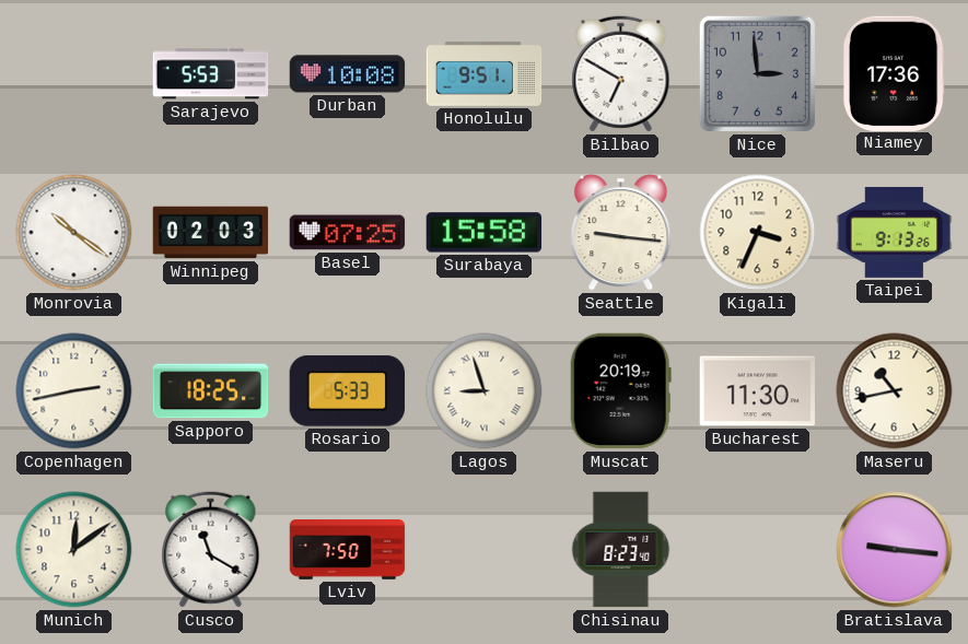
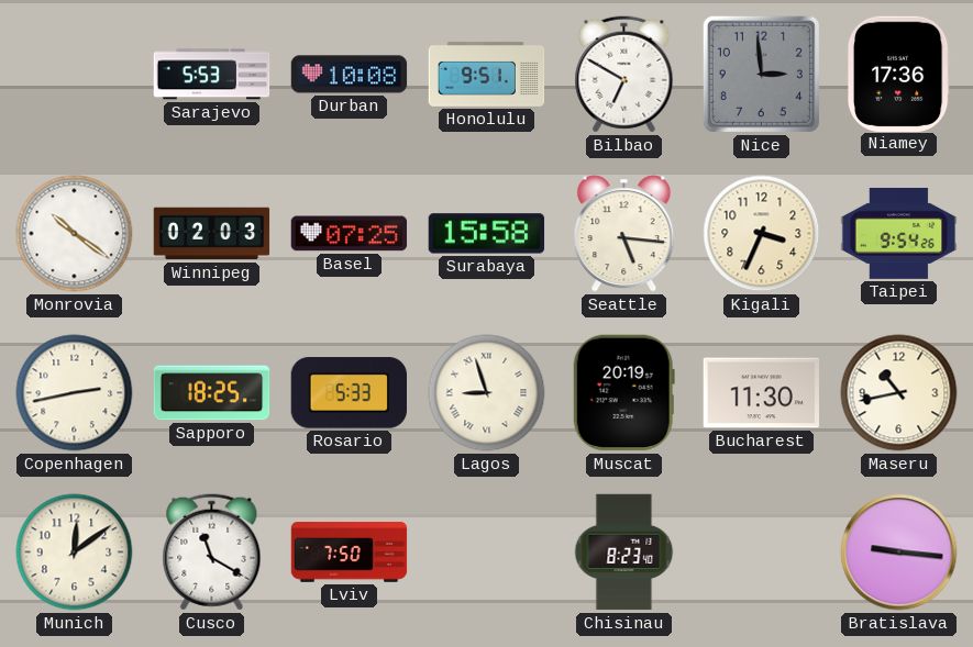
Seattle: 9:16 -> 5:16 (624, 234)
Taipei: 9:13 -> 9:54 (899, 233)
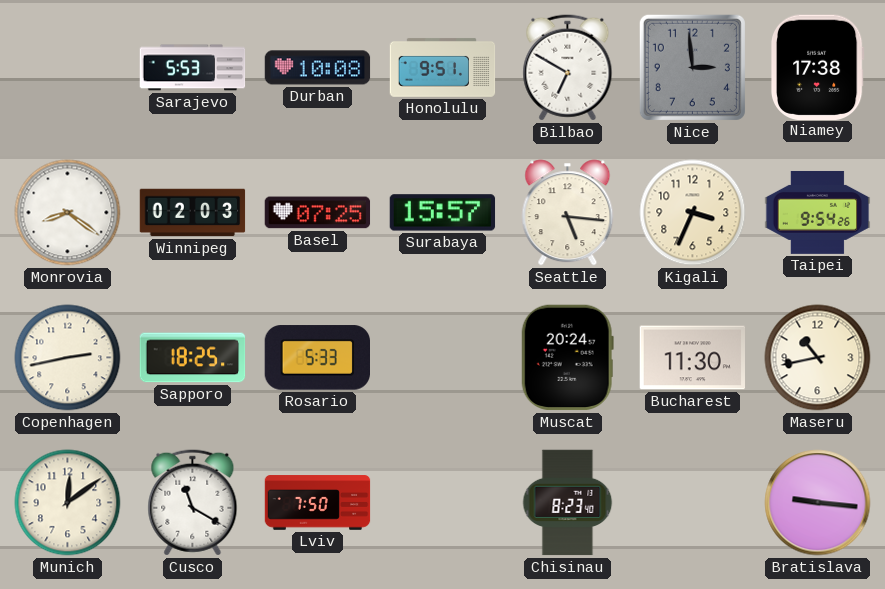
Niamey: 17:36 -> 17:38 (817, 67)
Monrovia: 10:21 -> 8:21 (68, 213)
Surabaya: 15:58 -> 15:57 (443, 213)
Lagos: 8:57 -> none (487, 393)
Muscat: 20:19 -> 20:24 (567, 358)
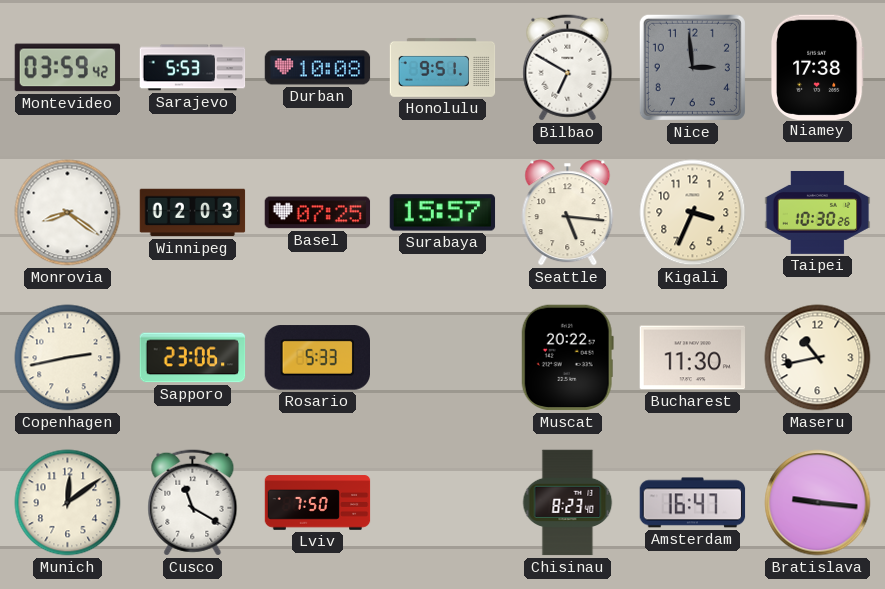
Montevideo: none -> 03:59 (68, 68)
Taipei: 9:54 -> 10:30 (818, 212)
Sapporo: 18:25 -> 23:06 (193, 358)
Muscat: 20:24 -> 20:22 (567, 358)
Amsterdam: none -> 16:47 (693, 503)
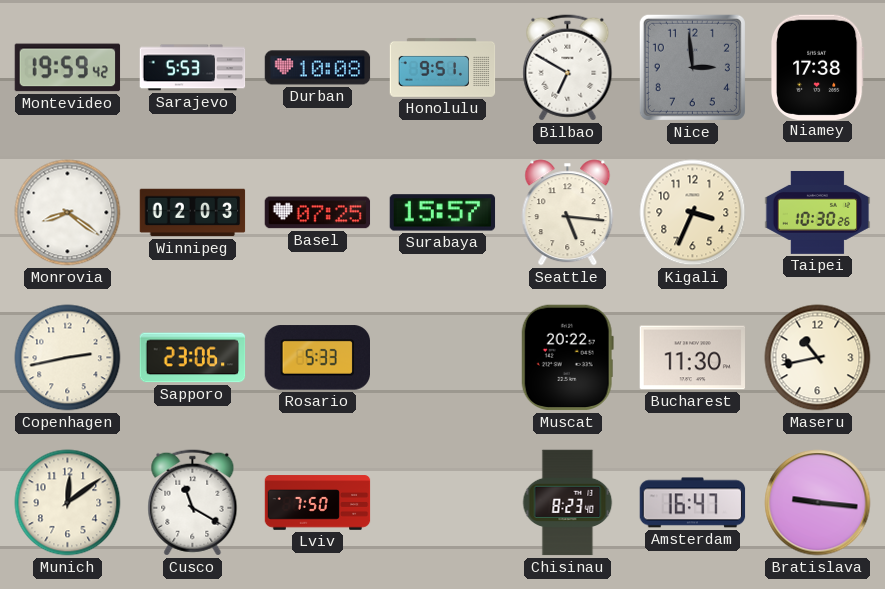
Montevideo: 03:59 -> 19:59 (68, 68)
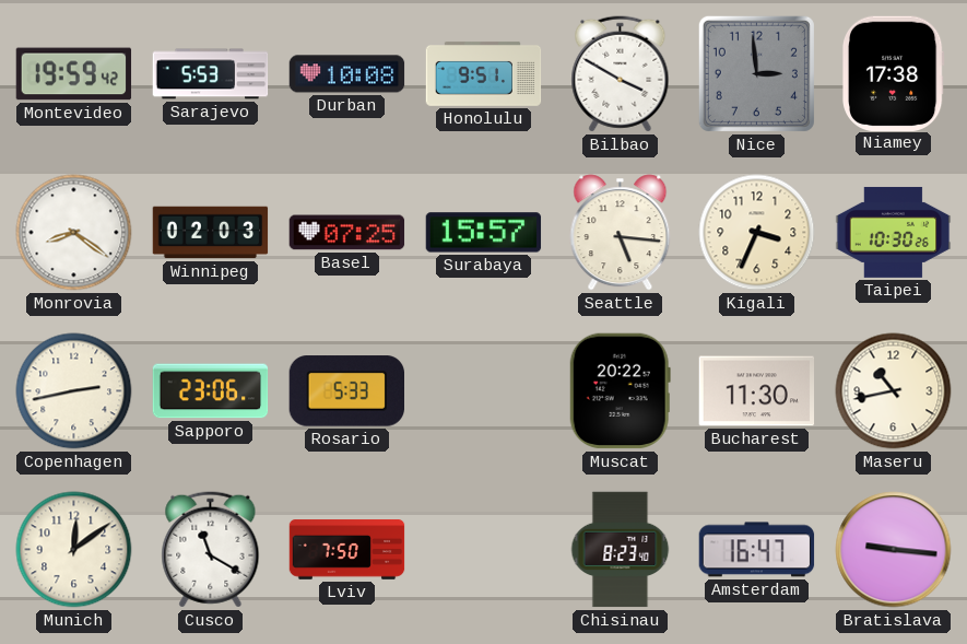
Bilbao: 6:50 -> 3:50 (621, 74)
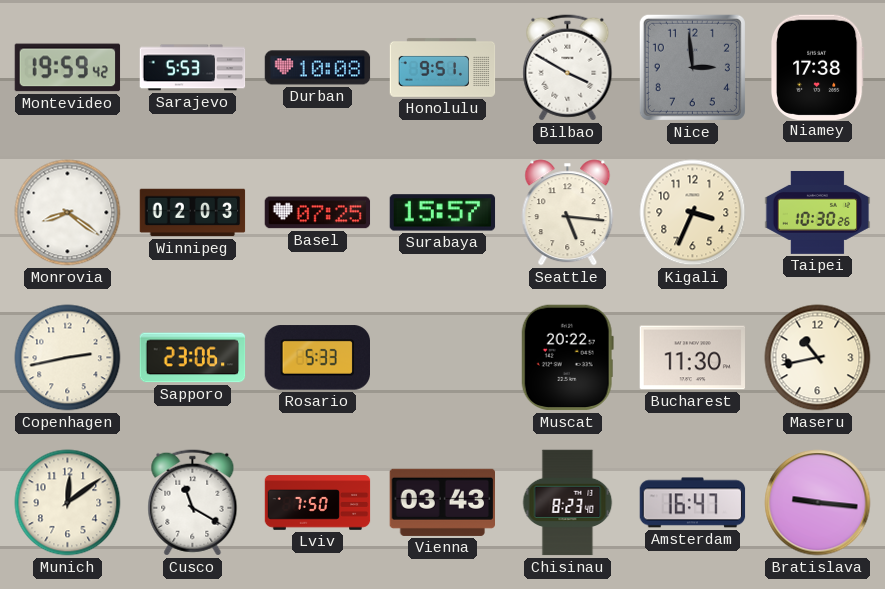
Vienna: none -> 03:43 (443, 502)
